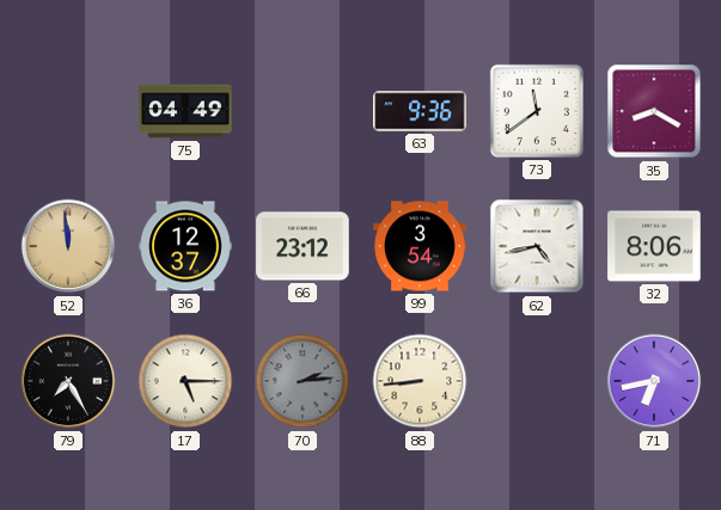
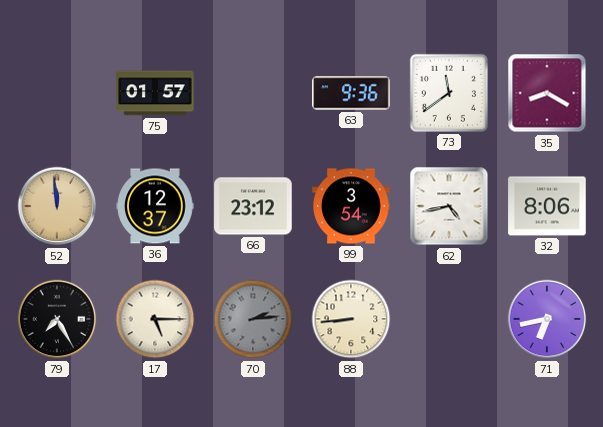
75: 04:49 -> 01:57 (155, 93)
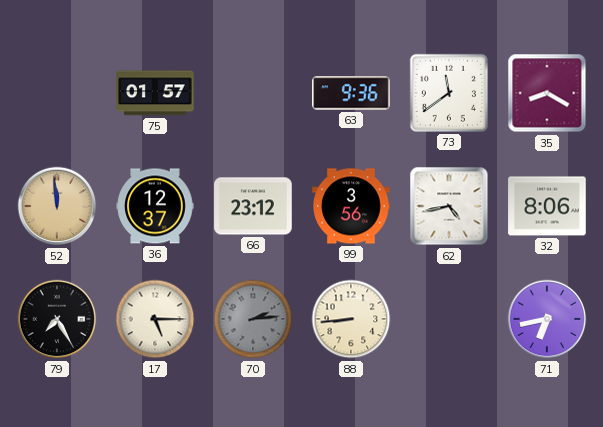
99: 3:54 -> 3:56 (351, 206)
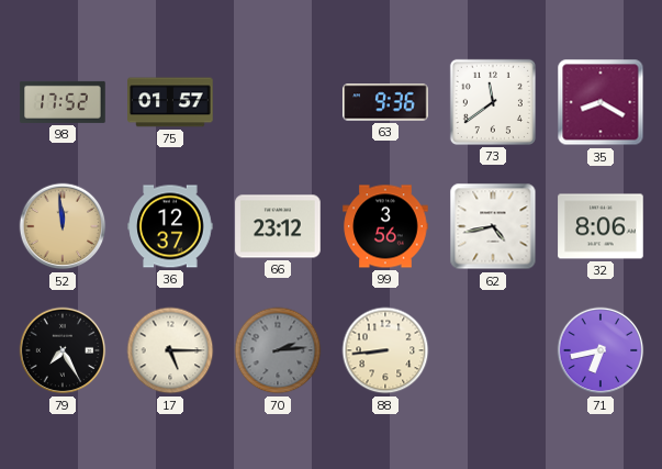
98: none -> 17:52 (63, 102)
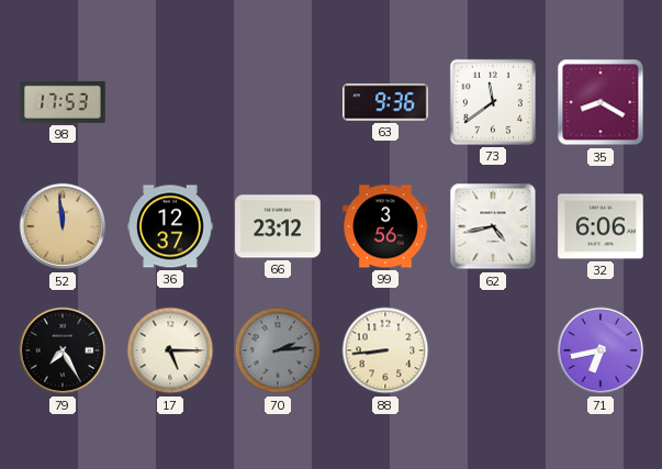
98: 17:52 -> 17:53 (63, 102)
75: 01:57 -> none (170, 102)
32: 8:06 -> 6:06 (601, 226)
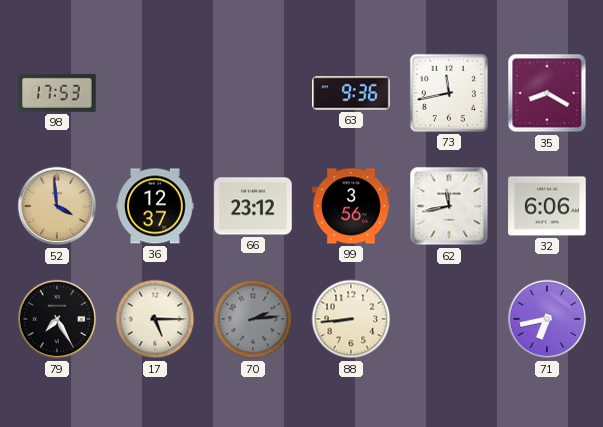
73: 11:39 -> 11:43 (449, 93)
52: 11:59 -> 3:59 (57, 206)
62: 4:43 -> 11:43 (449, 206)
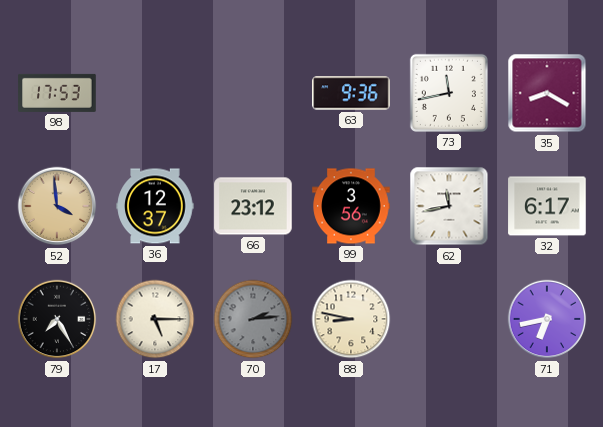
32: 6:06 -> 6:17 (547, 206)
88: 8:44 -> 8:47 (351, 319)
